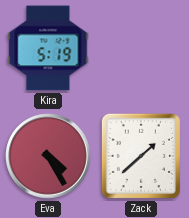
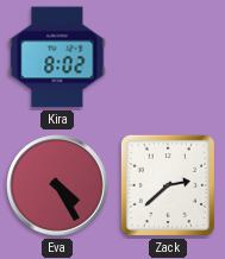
Kira: 5:19 -> 8:02 (57, 57)
Zack: 1:38 -> 2:38 (168, 185)
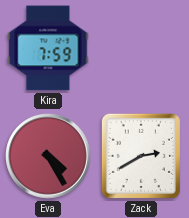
Kira: 8:02 -> 7:59 (48, 48)
Zack: 2:38 -> 2:40 (141, 156)
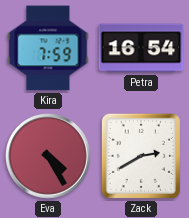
Petra: none -> 16:54 (141, 48)
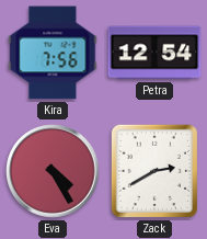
Kira: 7:59 -> 7:56 (53, 53)
Petra: 16:54 -> 12:54 (154, 53)
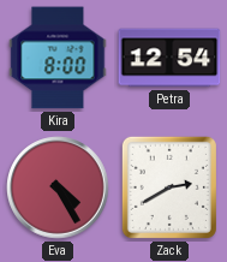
Kira: 7:56 -> 8:00 (58, 58)
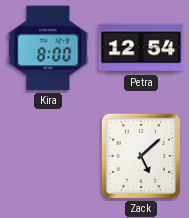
Eva: 4:25 -> none (58, 187)
Zack: 2:40 -> 5:08 (141, 156)
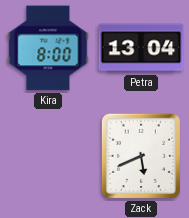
Petra: 12:54 -> 13:04 (141, 48)
Zack: 5:08 -> 5:41 (141, 156)
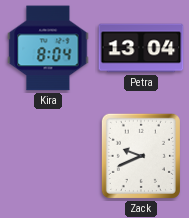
Kira: 8:00 -> 8:04 (48, 48)
Zack: 5:41 -> 9:41 (141, 156)
